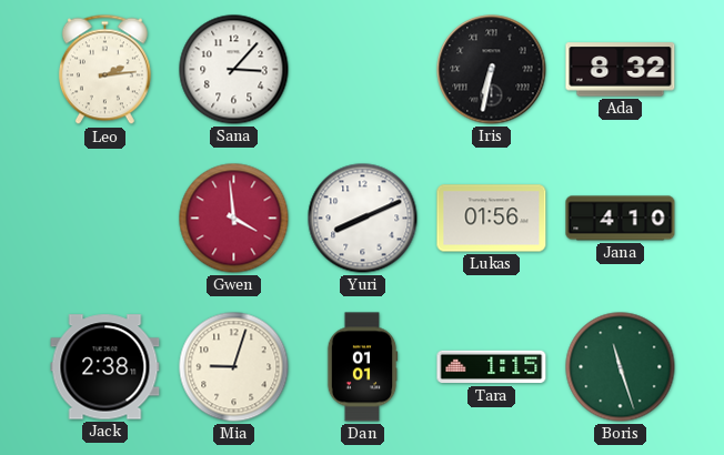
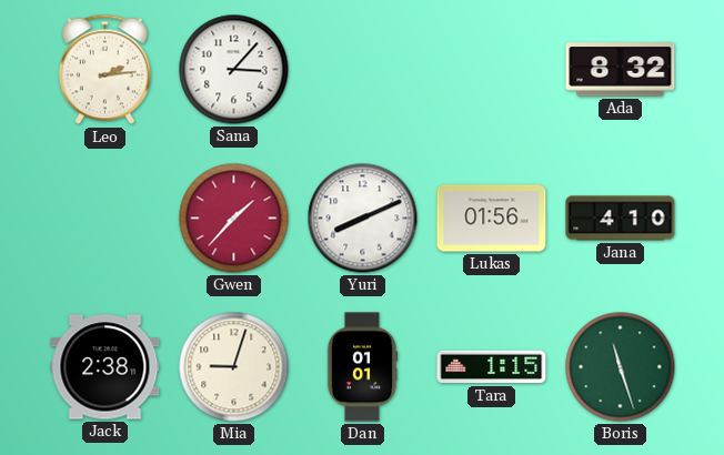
Iris: 6:32 -> none (492, 70)
Gwen: 3:59 -> 1:37 (234, 219)
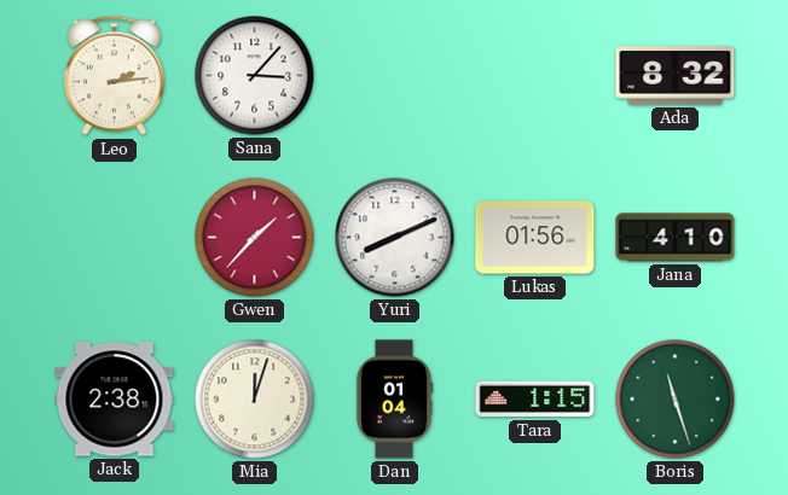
Mia: 9:03 -> 12:03 (255, 400)
Dan: 01:01 -> 01:04 (394, 400)
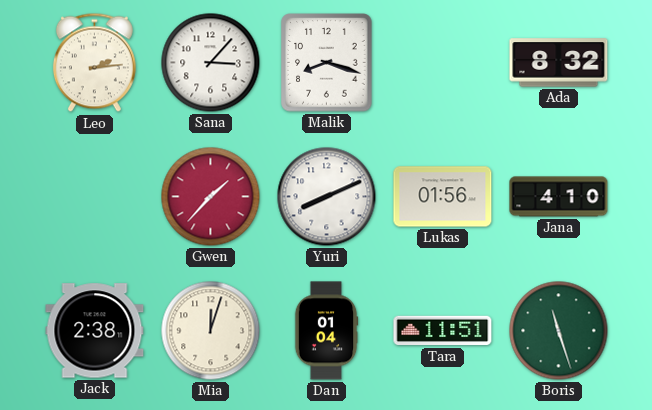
Malik: none -> 8:18 (327, 63)
Tara: 1:15 -> 11:51 (443, 331)
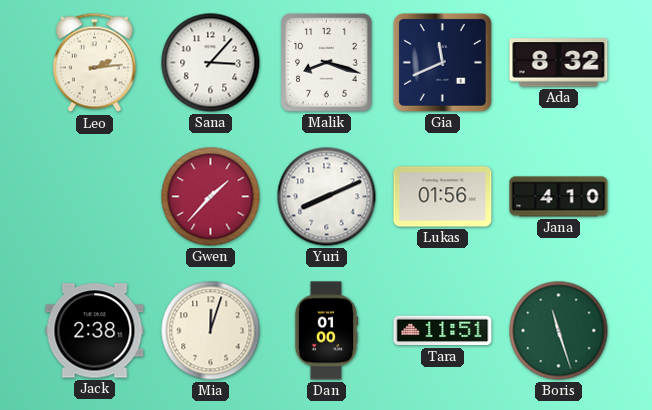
Gia: none -> 11:41 (442, 62)
Dan: 01:04 -> 01:00 (326, 331)
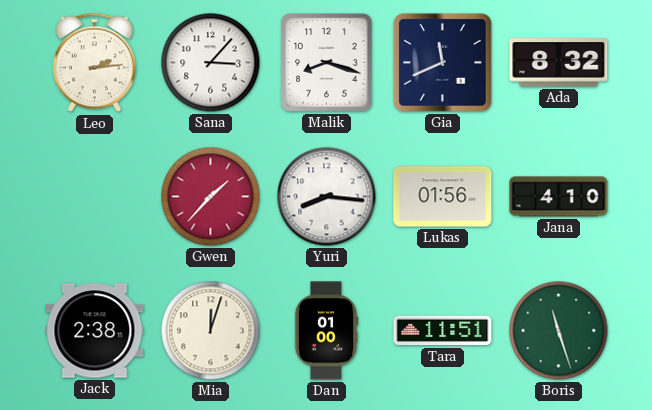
Yuri: 8:11 -> 8:16 (327, 197)
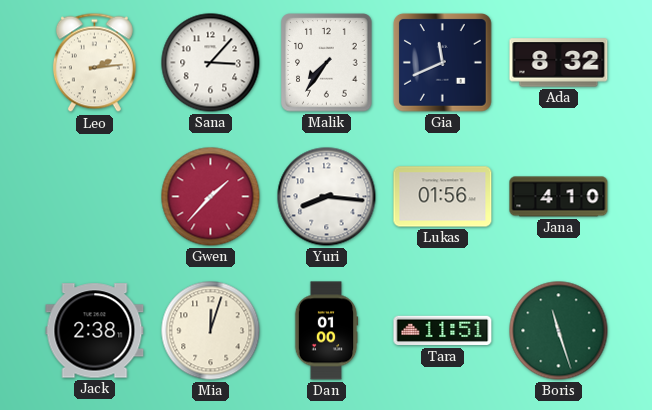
Malik: 8:18 -> 7:36 (327, 63)
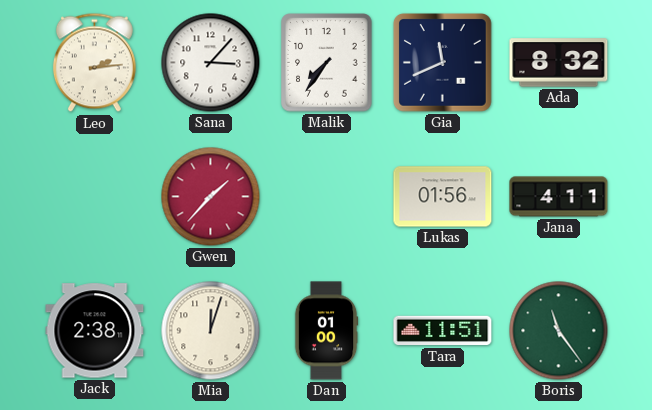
Yuri: 8:16 -> none (327, 197)
Jana: 4:10 -> 4:11 (559, 197)
Boris: 11:27 -> 11:24 (559, 331)
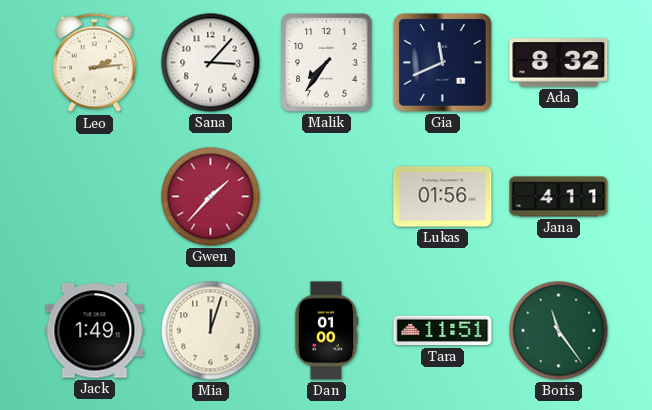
Jack: 2:38 -> 1:49 (95, 331)
